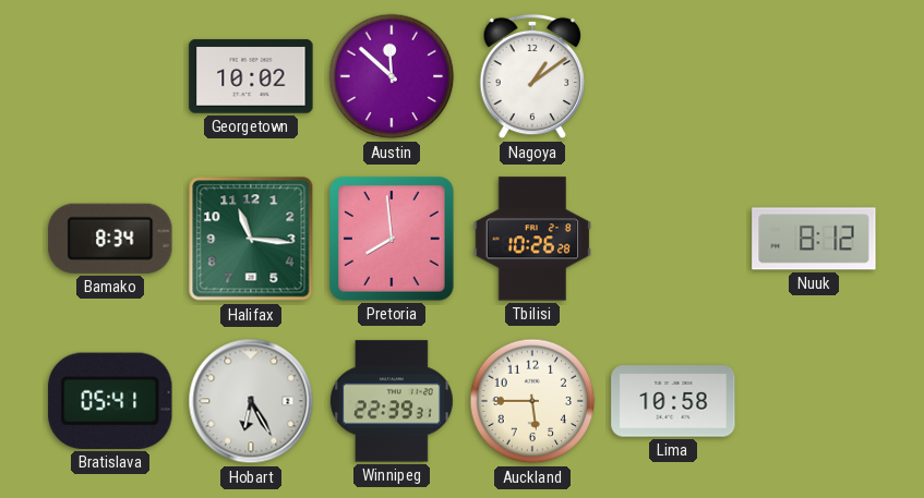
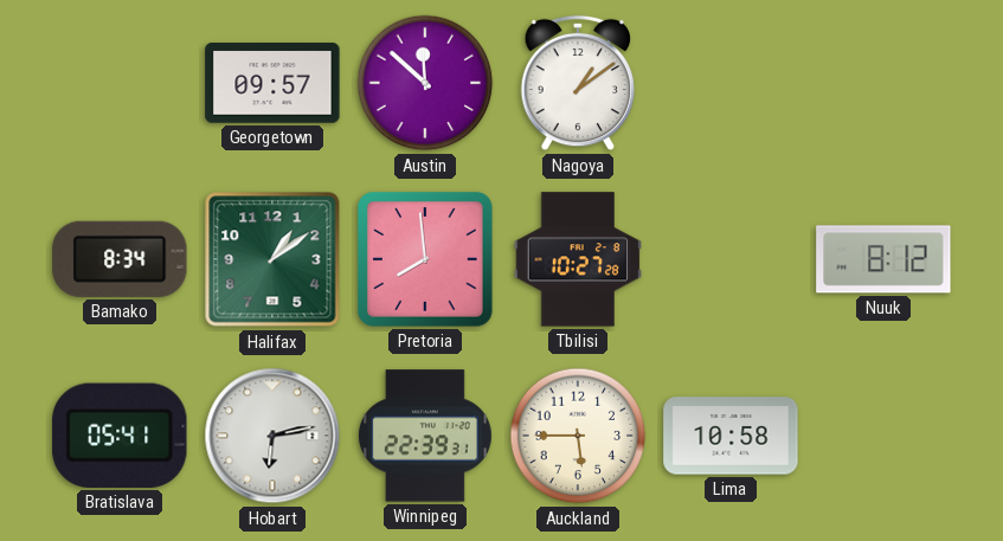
Georgetown: 10:02 -> 09:57 (272, 83)
Halifax: 11:16 -> 1:09 (272, 259)
Tbilisi: 10:26 -> 10:27 (578, 259)
Hobart: 6:25 -> 6:13 (272, 436)
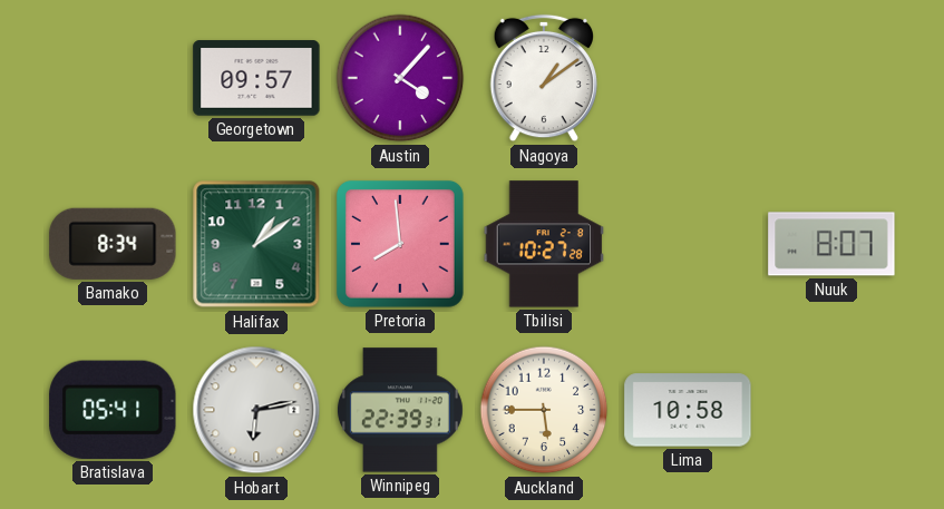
Austin: 11:52 -> 4:07 (400, 78)
Nuuk: 8:12 -> 8:07 (831, 244)
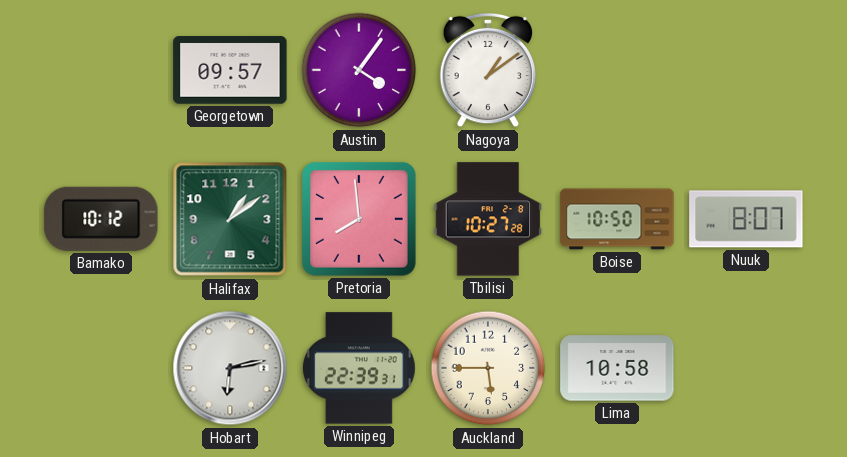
Austin: 4:07 -> 4:06 (359, 70)
Bamako: 8:34 -> 10:12 (101, 219)
Boise: none -> 10:50 (617, 219)
Bratislava: 05:41 -> none (113, 410)
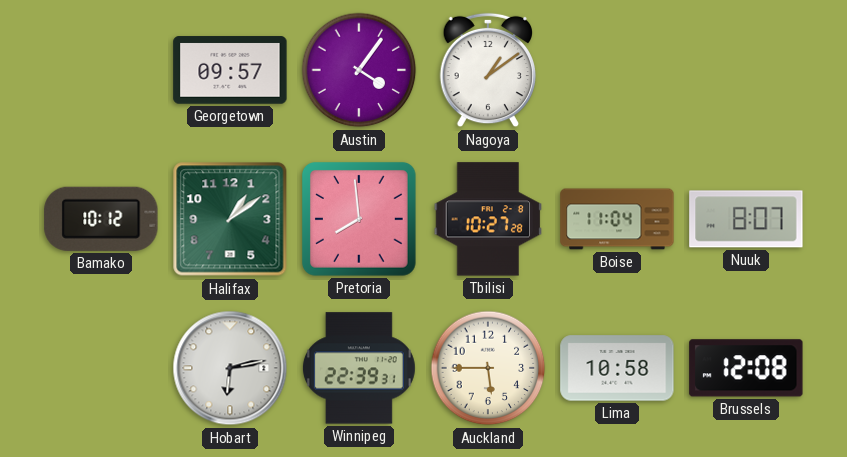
Boise: 10:50 -> 11:04 (617, 219)
Brussels: none -> 12:08 (746, 368)
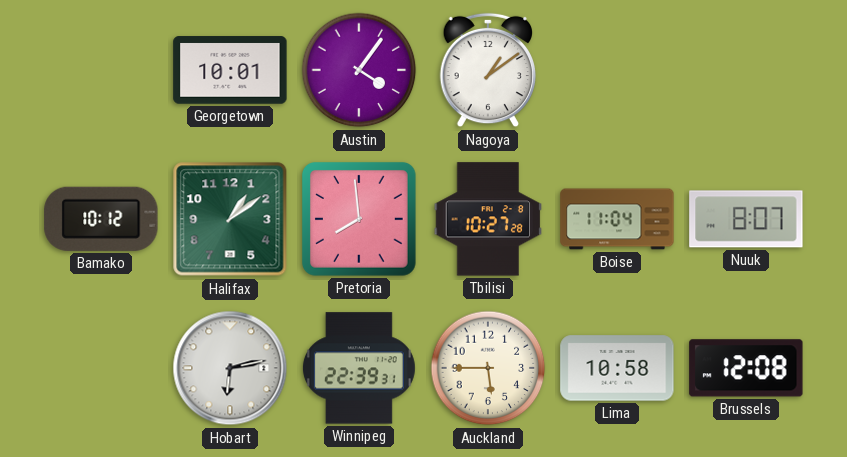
Georgetown: 09:57 -> 10:01 (230, 70)
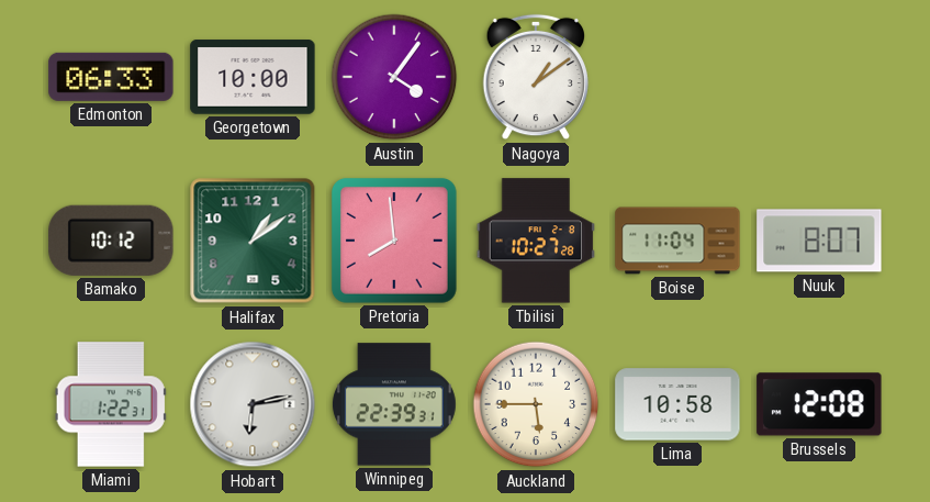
Edmonton: none -> 06:33 (111, 77)
Georgetown: 10:01 -> 10:00 (253, 77)
Miami: none -> 1:22 (111, 404)
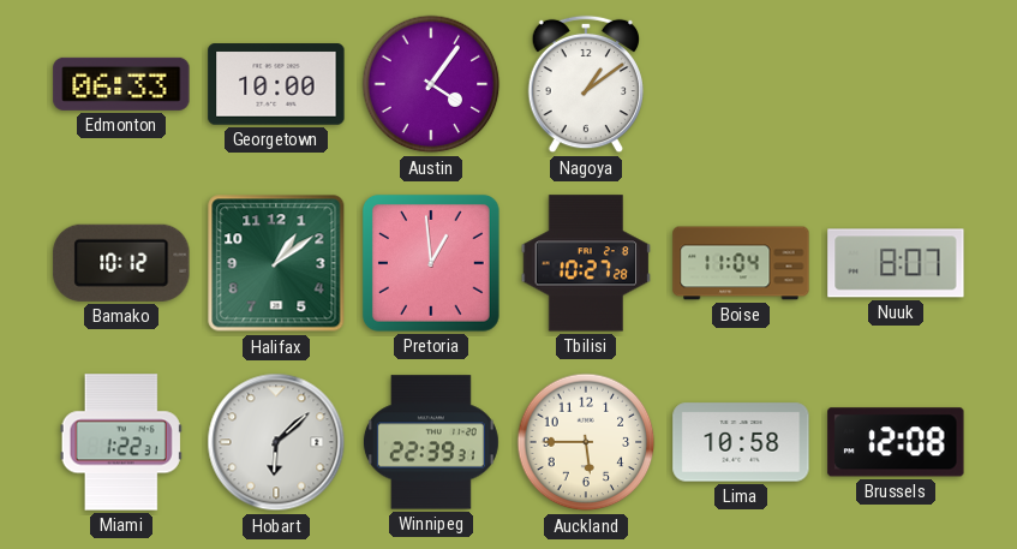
Pretoria: 7:59 -> 12:59 (431, 263)
Hobart: 6:13 -> 6:08 (276, 442)
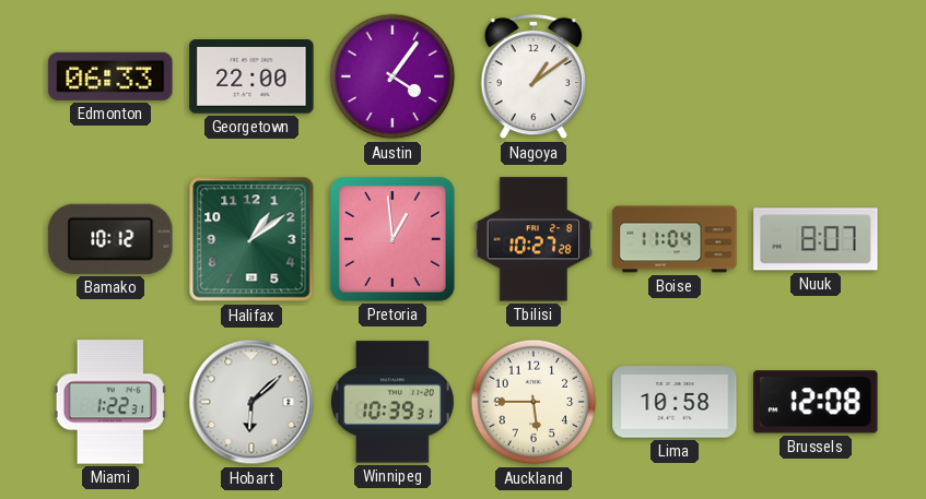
Georgetown: 10:00 -> 22:00 (251, 76)
Winnipeg: 22:39 -> 10:39 (392, 402)
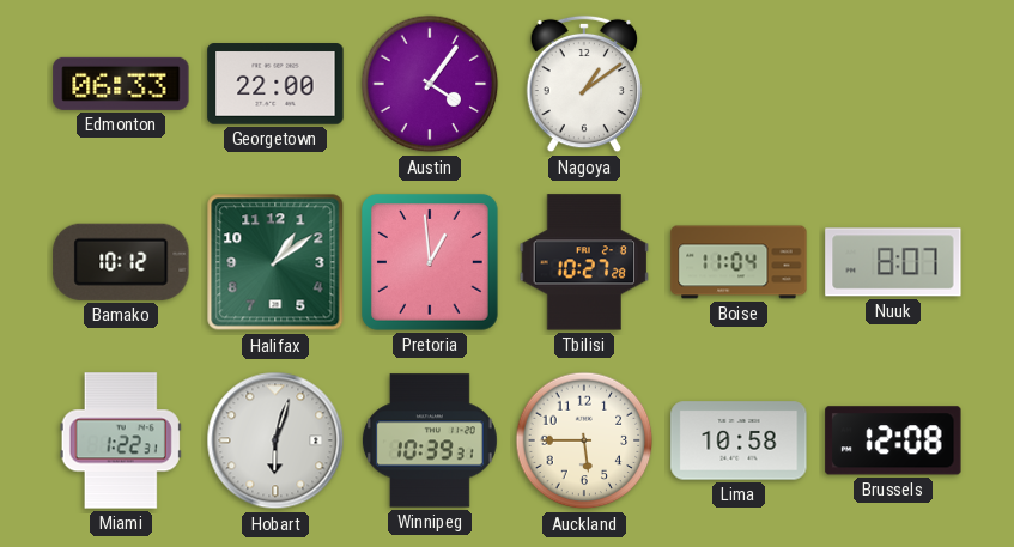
Hobart: 6:08 -> 6:03 (275, 440)
